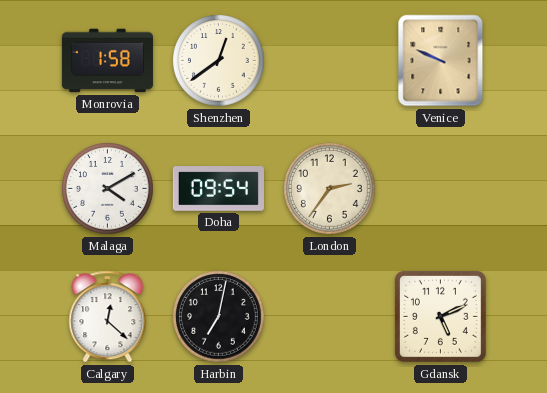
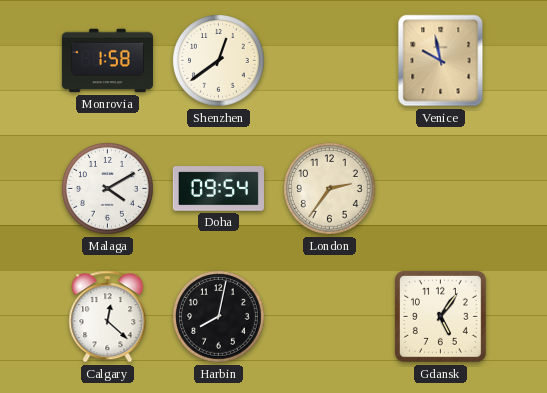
Venice: 9:49 -> 9:58 (441, 61)
Harbin: 7:02 -> 8:02 (219, 317)
Gdansk: 5:11 -> 5:06 (440, 316)
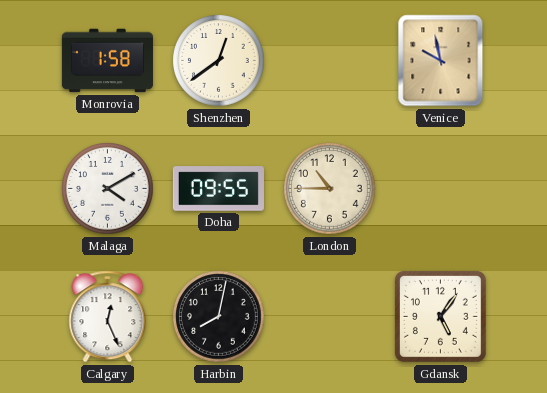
Doha: 09:54 -> 09:55 (218, 189)
London: 2:36 -> 10:45 (330, 189)
Calgary: 12:22 -> 12:26 (108, 317)
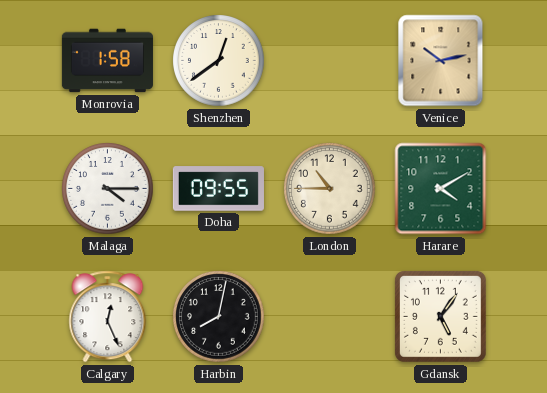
Venice: 9:58 -> 10:13 (441, 61)
Malaga: 4:10 -> 4:15 (108, 189)
Harare: none -> 4:10 (441, 189)
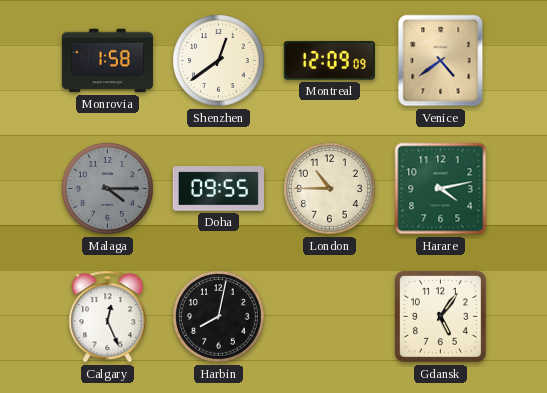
Montreal: none -> 12:09 (329, 61)
Venice: 10:13 -> 4:39 (441, 61)
Malaga dial: white -> grey (108, 189)
Harare: 4:10 -> 4:13 (441, 189)
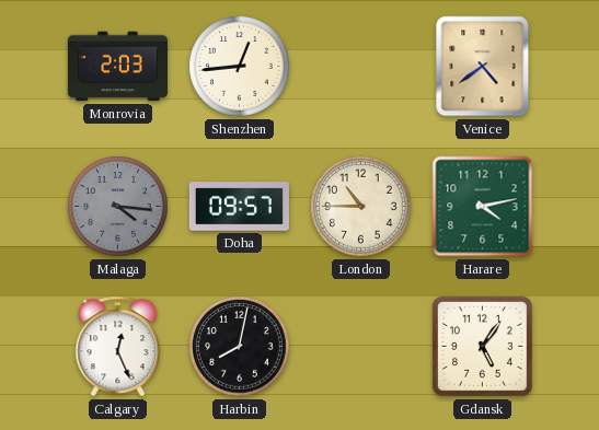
Monrovia: 1:58 -> 2:03 (117, 67)
Shenzhen: 12:39 -> 12:44 (240, 67)
Montreal: 12:09 -> none (329, 61)
Malaga: 4:15 -> 4:16 (118, 207)
Doha: 09:55 -> 09:57 (239, 207)
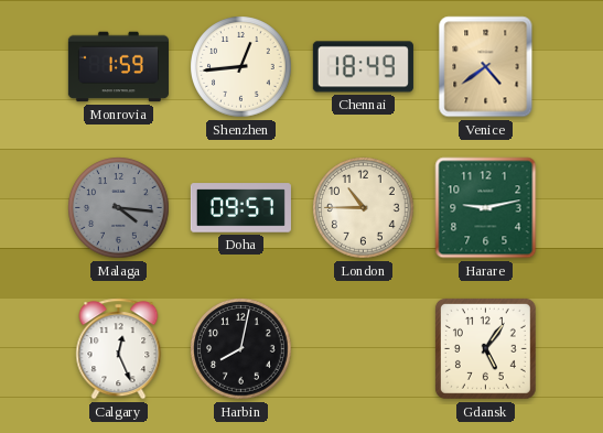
Monrovia: 2:03 -> 1:59 (118, 67)
Chennai: none -> 18:49 (363, 67)
Harare: 4:13 -> 9:13 (486, 208)
